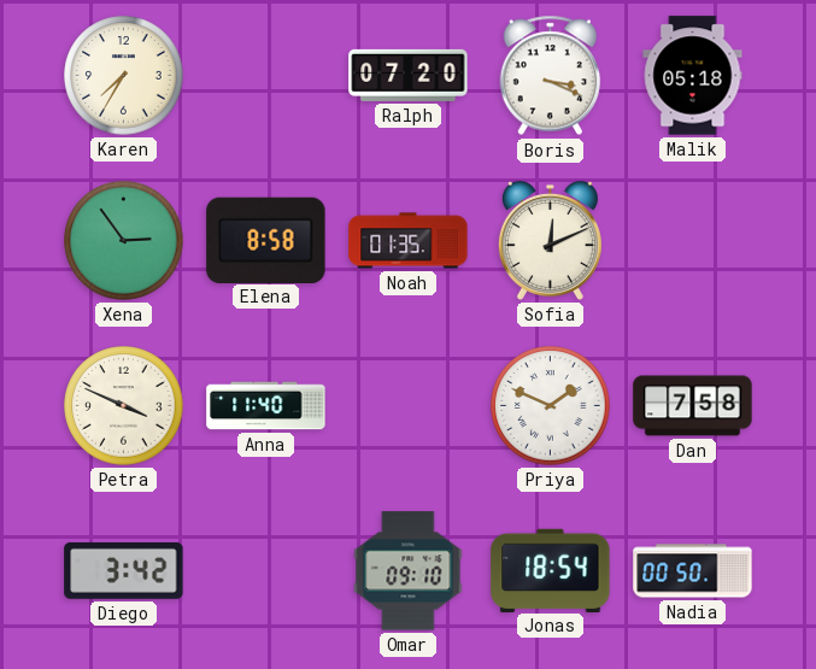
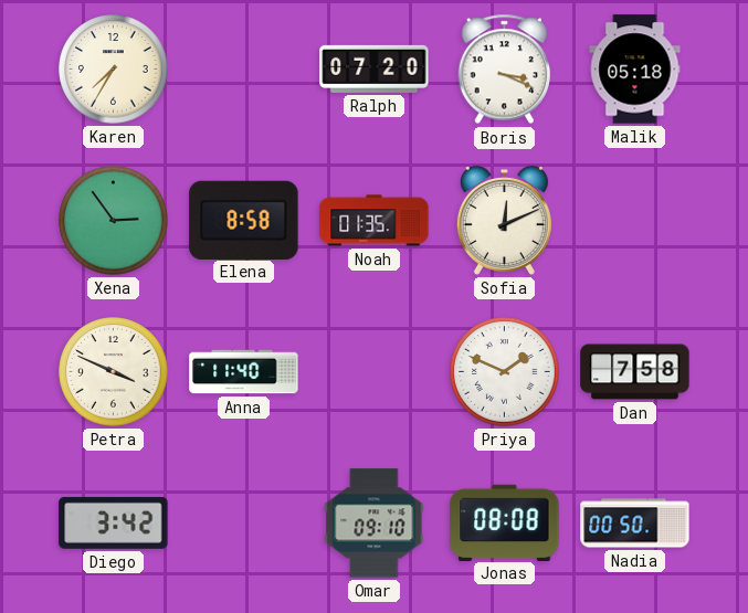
Jonas: 18:54 -> 08:08 (505, 522)
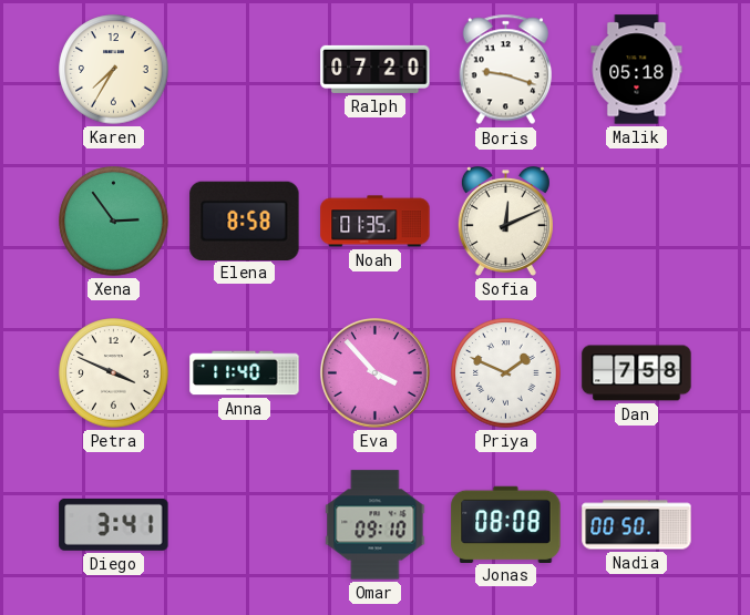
Boris: 3:19 -> 9:18 (506, 70)
Eva: none -> 3:53 (374, 372)
Diego: 3:42 -> 3:41 (114, 524)
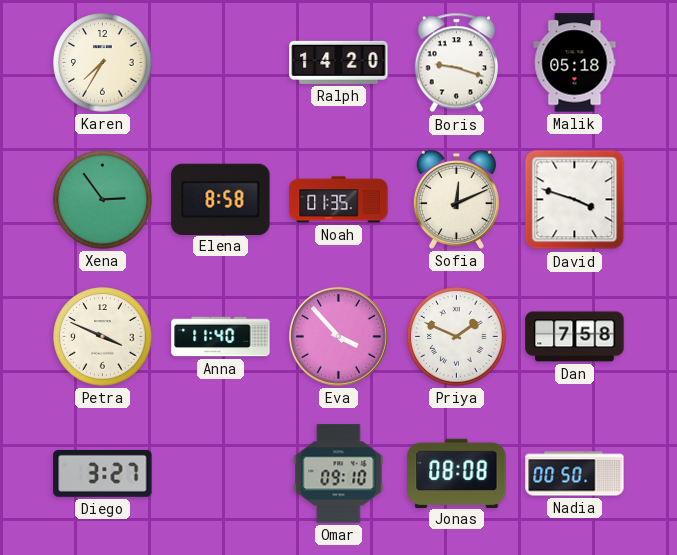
Ralph: 07:20 -> 14:20 (339, 62)
David: none -> 3:48 (575, 200)
Diego: 3:41 -> 3:27 (103, 473)
